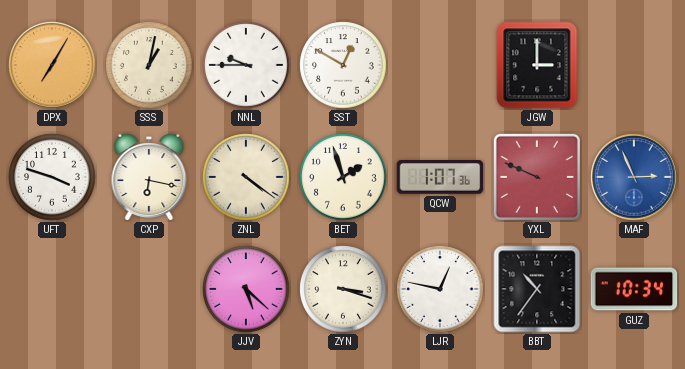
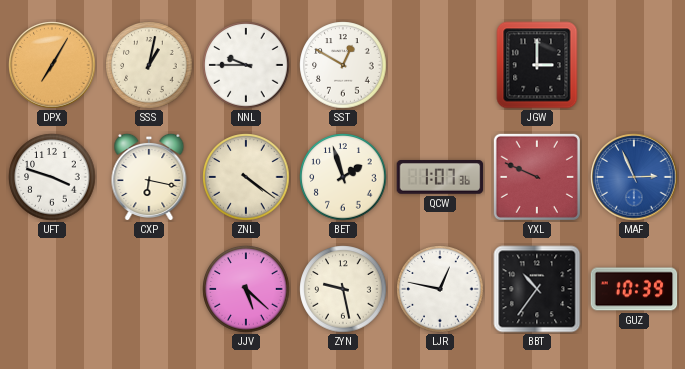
ZYN: 3:18 -> 9:28 (343, 289)
GUZ: 10:34 -> 10:39 (634, 289)
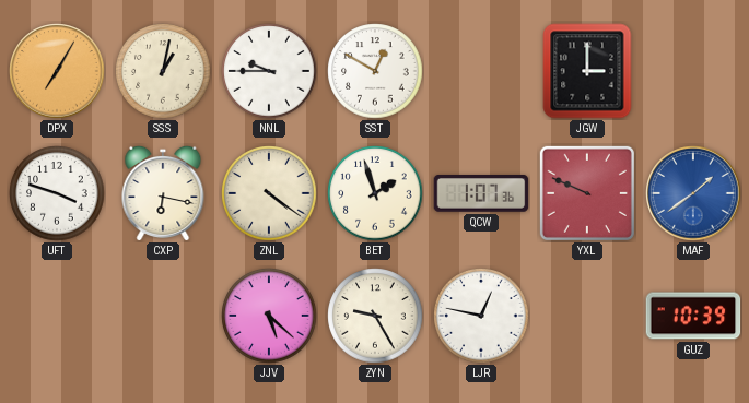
MAF: 2:56 -> 1:39 (693, 193)
ZYN: 9:28 -> 9:25 (375, 316)
BBT: 10:36 -> none (537, 289)
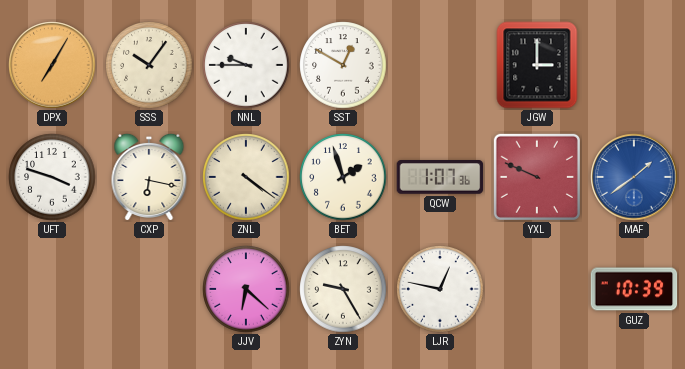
SSS: 1:02 -> 10:06 (149, 65)
JJV: 5:22 -> 6:22 (246, 289)
